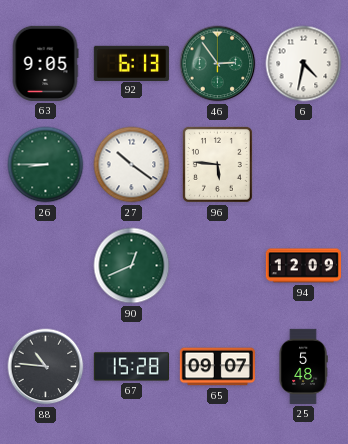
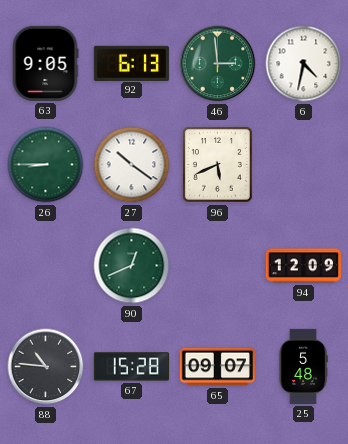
46: 2:54 -> 2:59 (218, 64)
96: 5:46 -> 5:41 (217, 164)
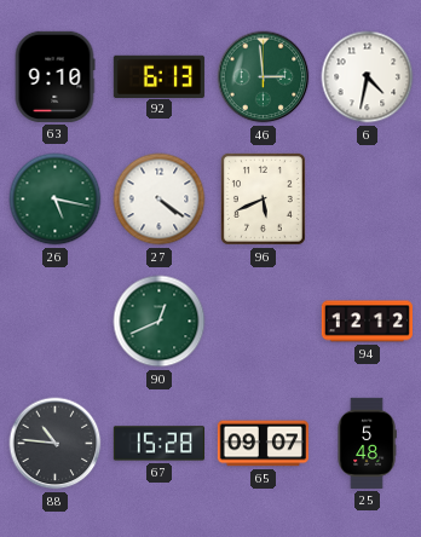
63: 9:05 -> 9:10 (54, 76)
26: 8:45 -> 5:17 (56, 200)
27: 10:21 -> 4:21 (160, 200)
94: 12:09 -> 12:12 (367, 322)
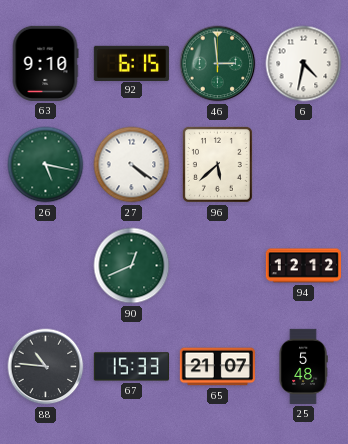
92: 6:13 -> 6:15 (131, 63)
96: 5:41 -> 5:38 (217, 164)
67: 15:28 -> 15:33 (131, 367)
65: 09:07 -> 21:07 (217, 367)
